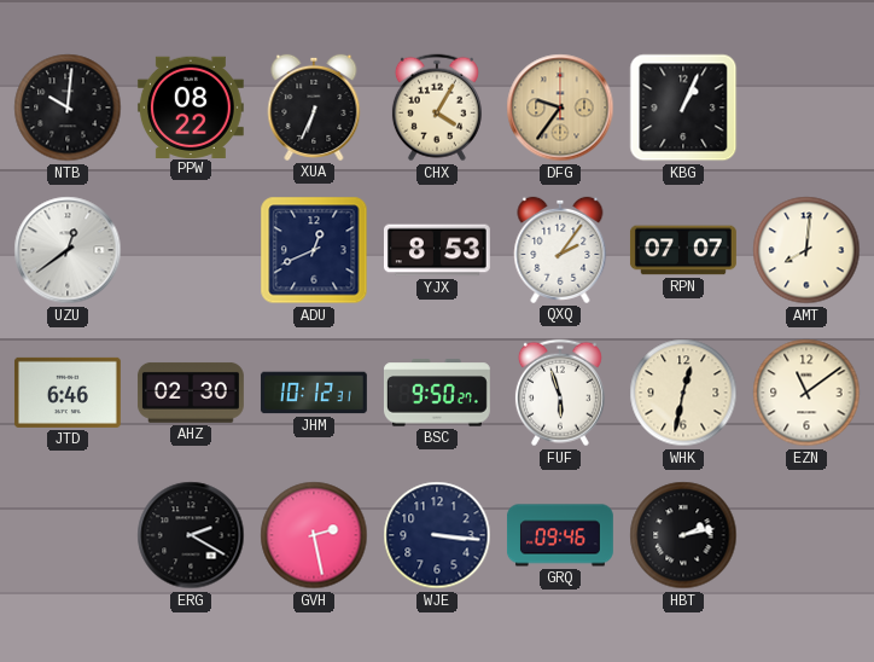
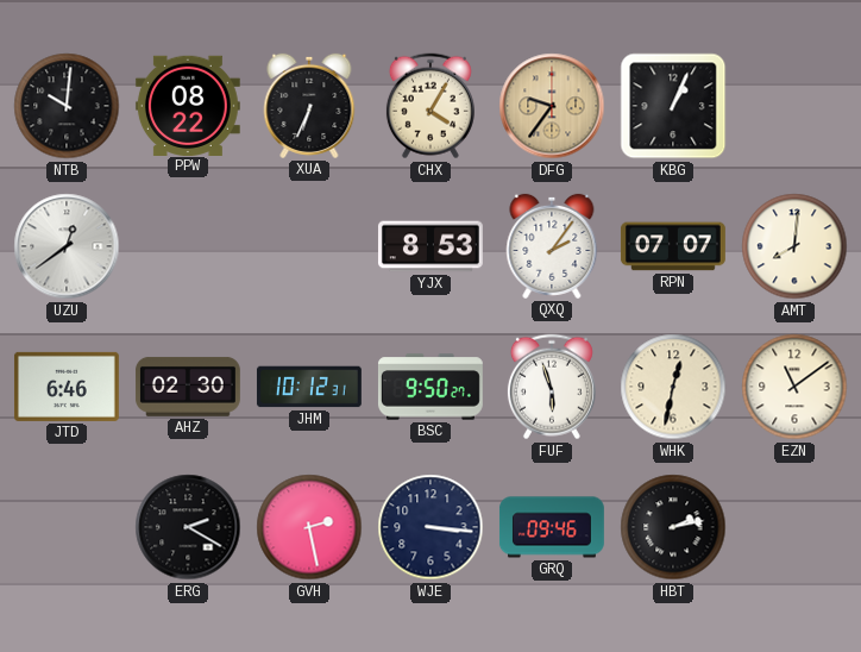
ADU: 12:41 -> none (314, 250)
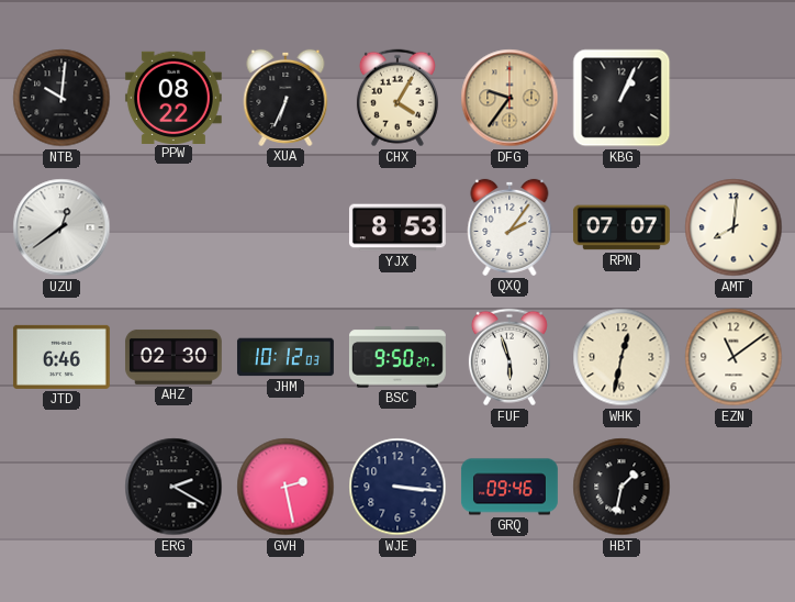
JHM: 10:12:31 -> 10:12:03 (285, 357)
HBT: 2:13 -> 1:32 (622, 487)
